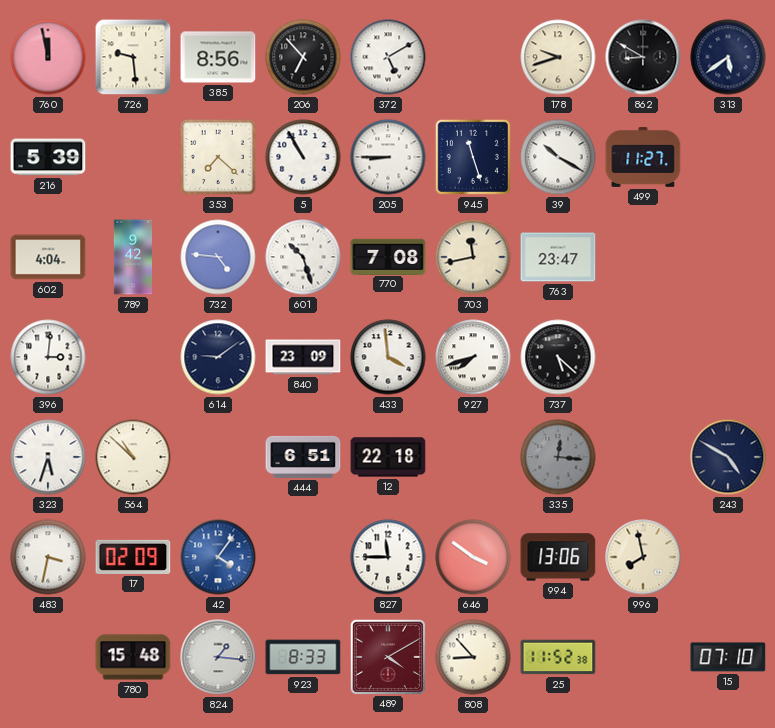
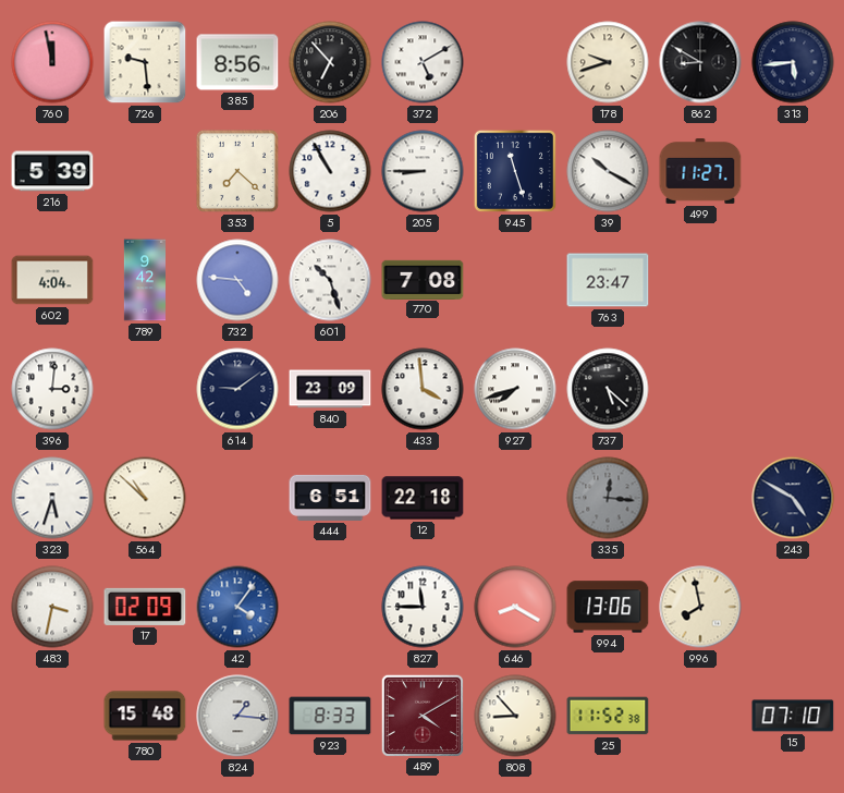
313: 5:39 -> 5:44 (793, 62)
703: 11:43 -> none (473, 257)
646: 3:51 -> 8:20 (515, 607)
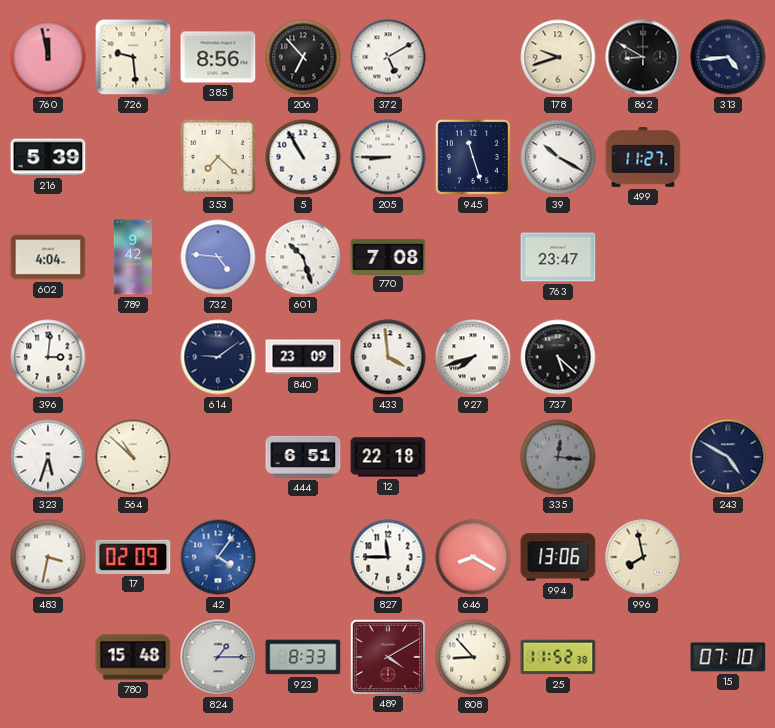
313: 5:44 -> 4:44 (728, 57)
824: 1:16 -> 1:15 (218, 657)
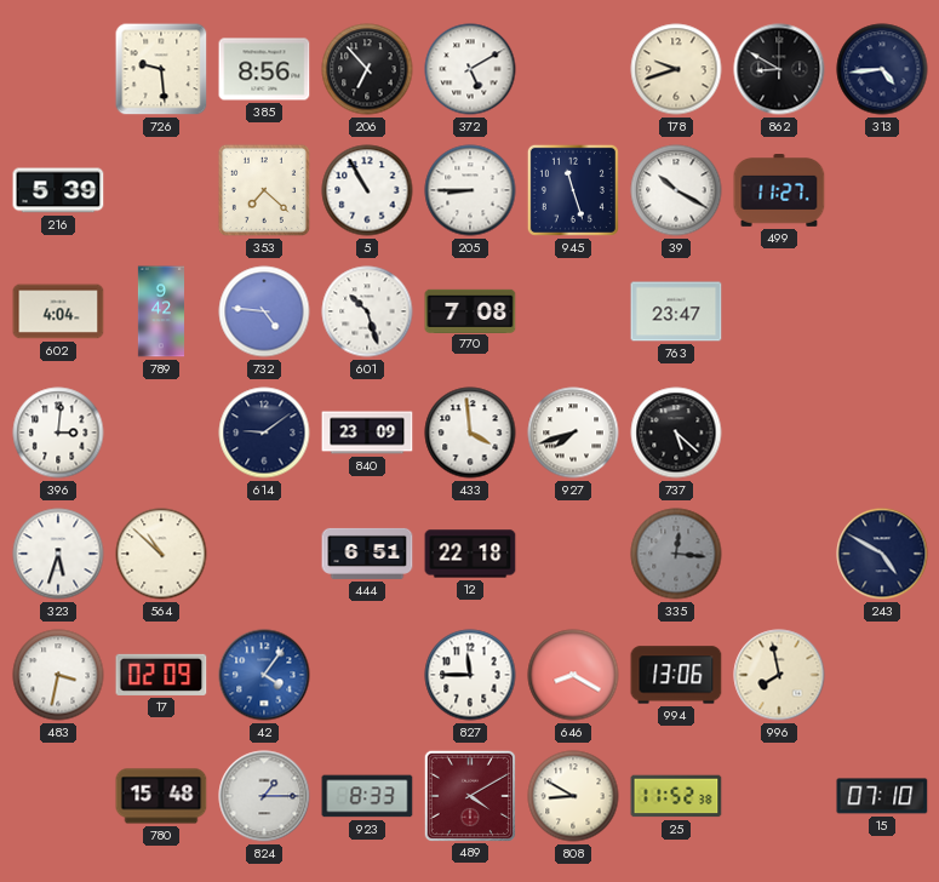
760: 11:58 -> none (48, 57)
808: 8:53 -> 8:50 (573, 796)
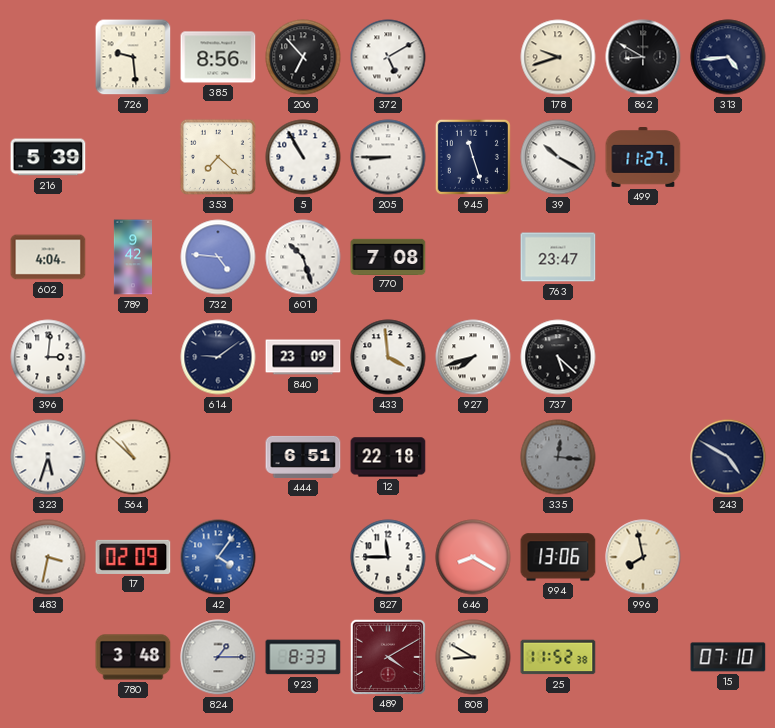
780: 15:48 -> 3:48 (133, 657)
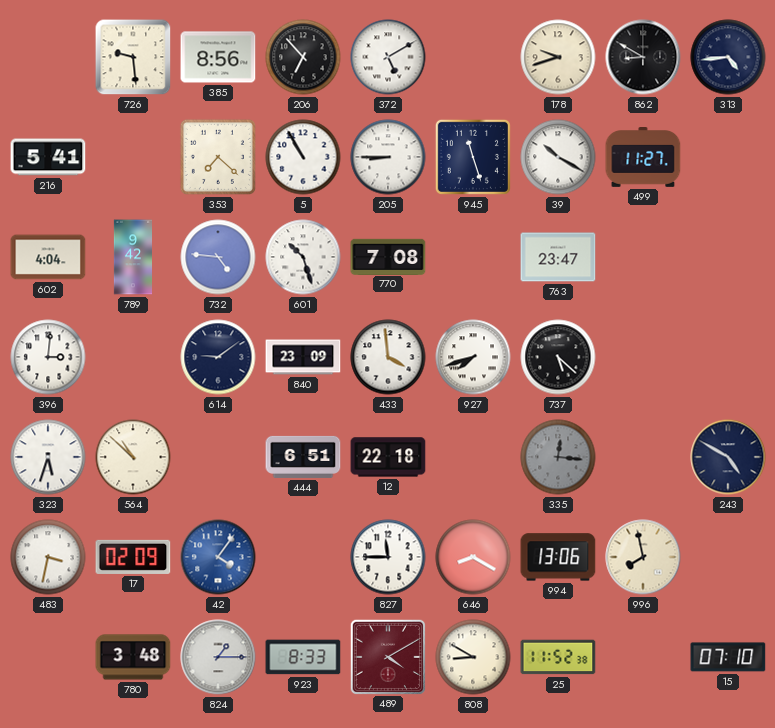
216: 5:39 -> 5:41 (48, 157)
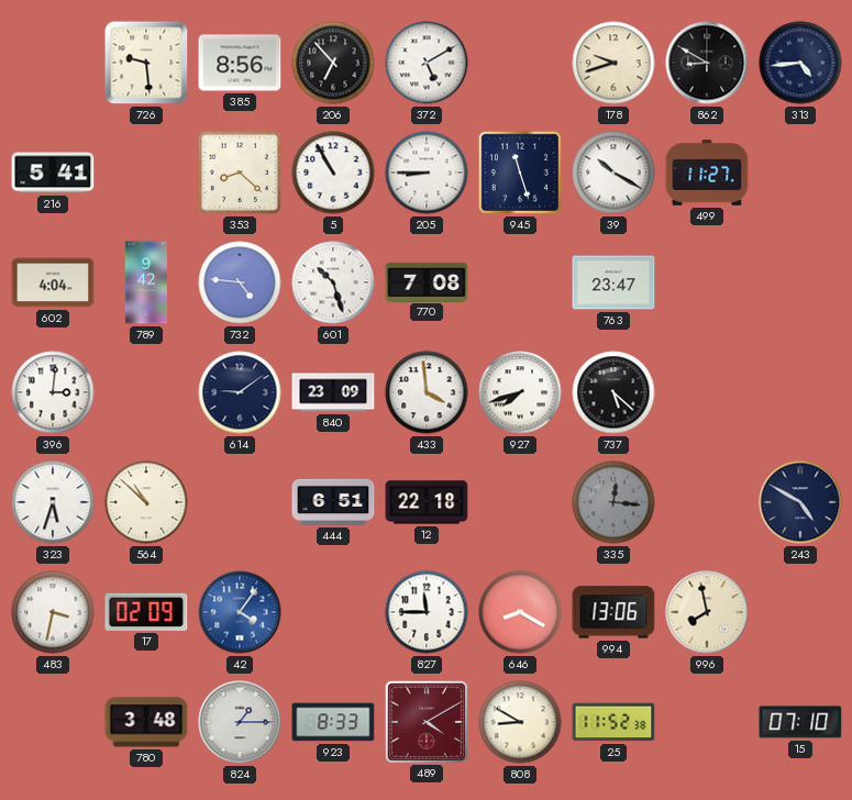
353: 7:22 -> 8:22 (240, 173)
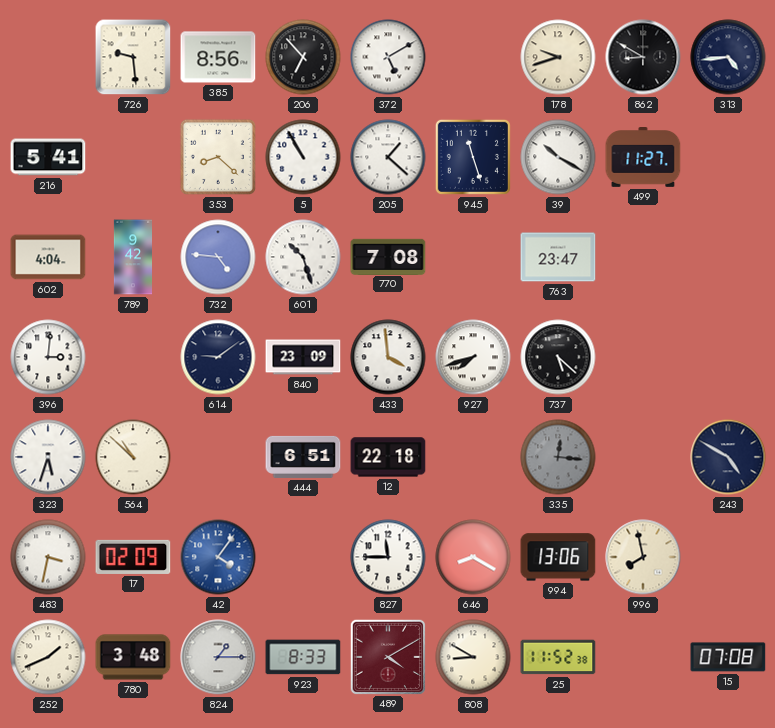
205: 8:45 -> 1:22 (388, 157)
252: none -> 1:41 (48, 657)
15: 07:10 -> 07:08 (728, 657)
